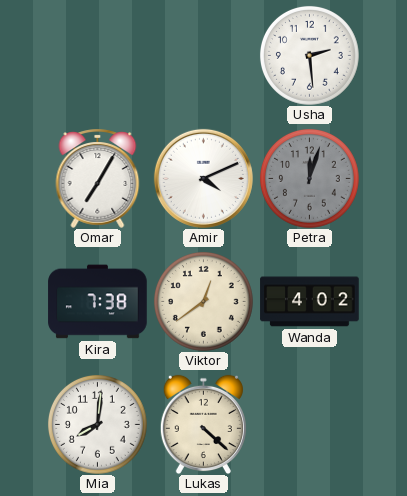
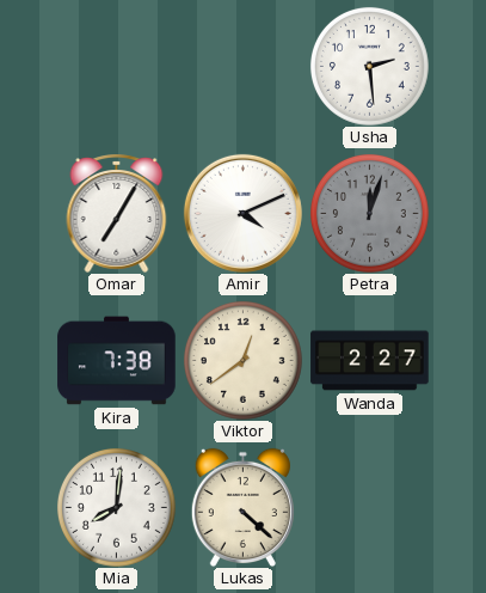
Wanda: 4:02 -> 2:27 (370, 361)
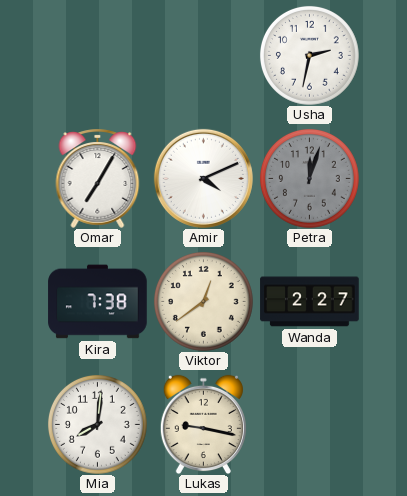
Usha: 2:29 -> 2:32 (309, 55)
Lukas: 4:22 -> 9:17 (203, 424)
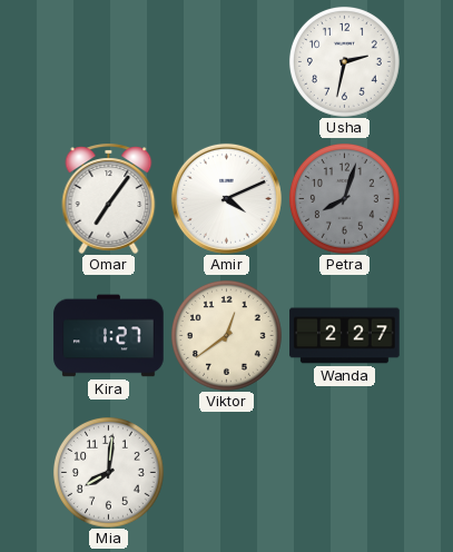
Omar: 7:05 -> 7:06 (109, 198)
Petra: 12:03 -> 8:03 (344, 198)
Kira: 7:38 -> 1:27 (109, 336)
Lukas: 9:17 -> none (203, 424)
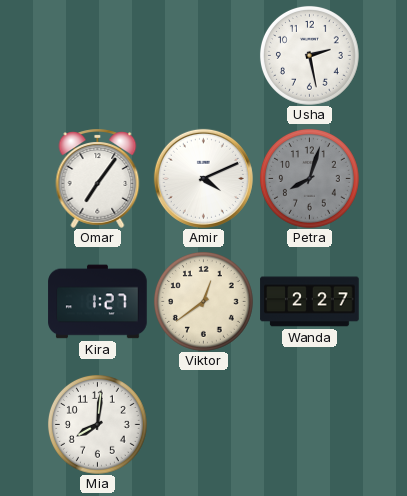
Usha: 2:32 -> 2:28 (309, 55)
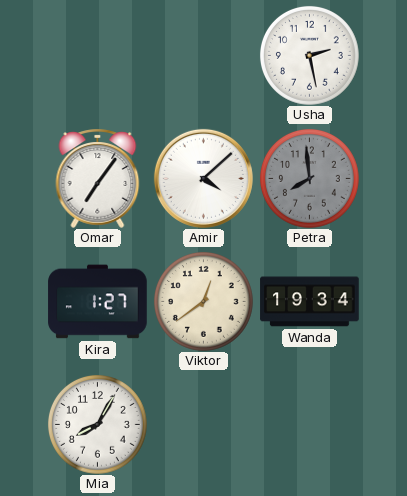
Amir: 4:11 -> 4:08 (203, 178)
Petra: 8:03 -> 7:59 (309, 178)
Wanda: 2:27 -> 19:34 (310, 302)
Mia: 8:01 -> 8:05 (97, 424)
